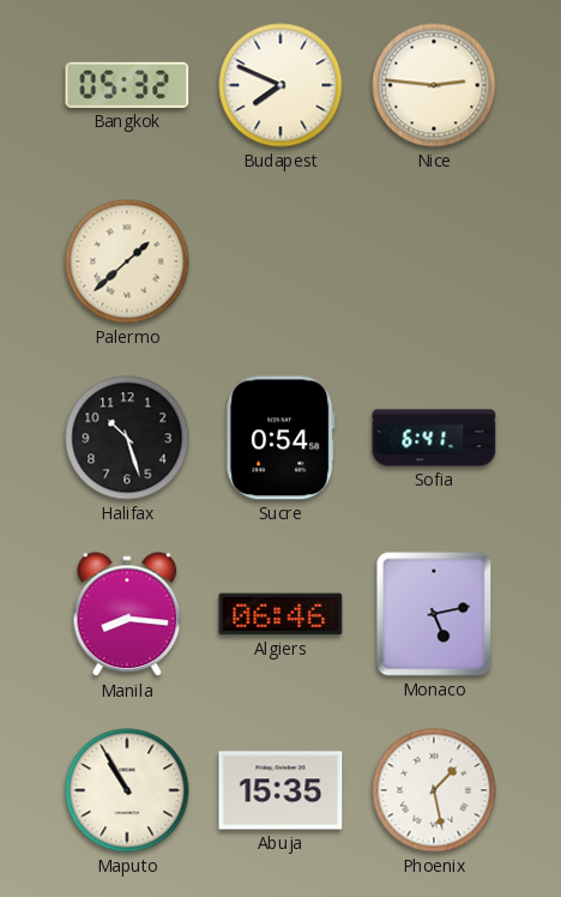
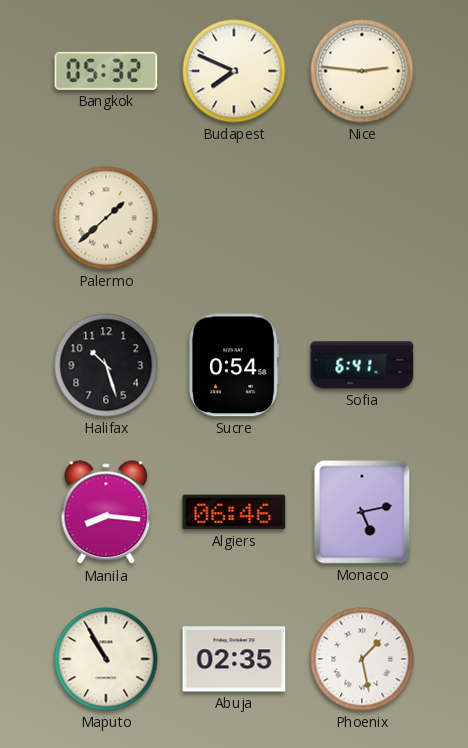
Abuja: 15:35 -> 02:35 (234, 659)
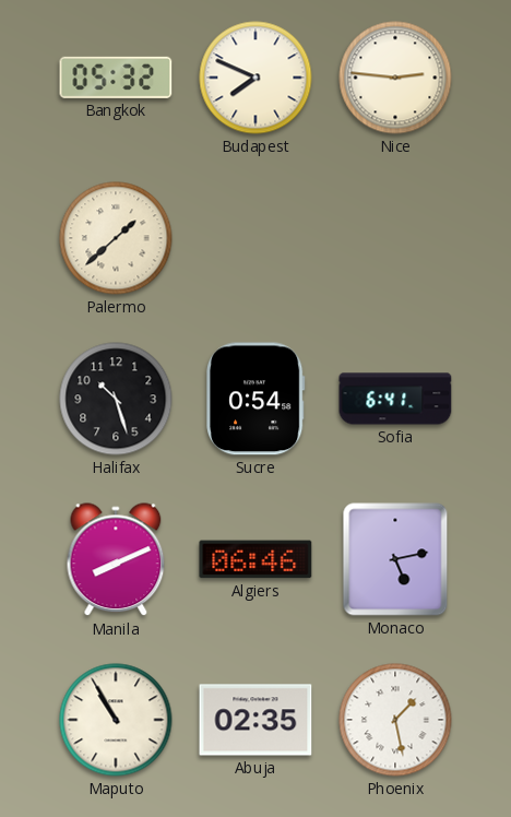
Manila: 8:16 -> 8:11 (116, 560)
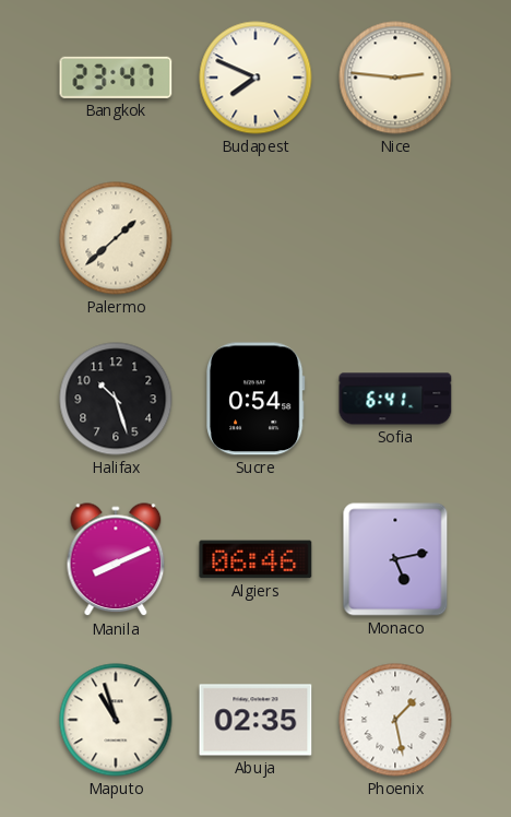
Bangkok: 05:32 -> 23:47 (116, 78)
Maputo: 10:55 -> 10:57 (116, 720)
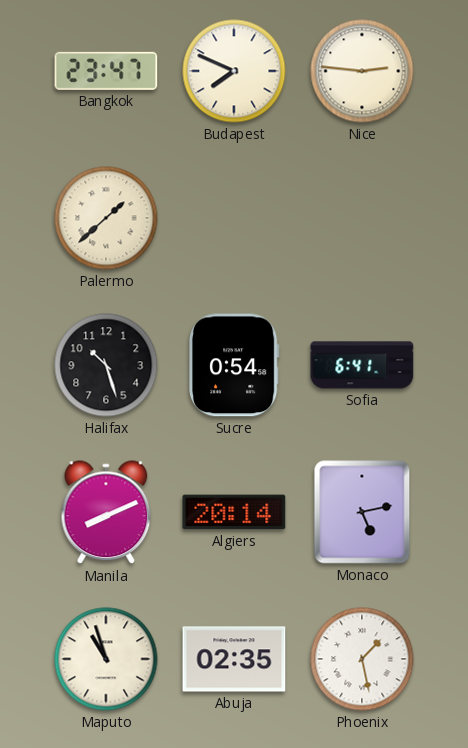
Algiers: 06:46 -> 20:14 (234, 512)
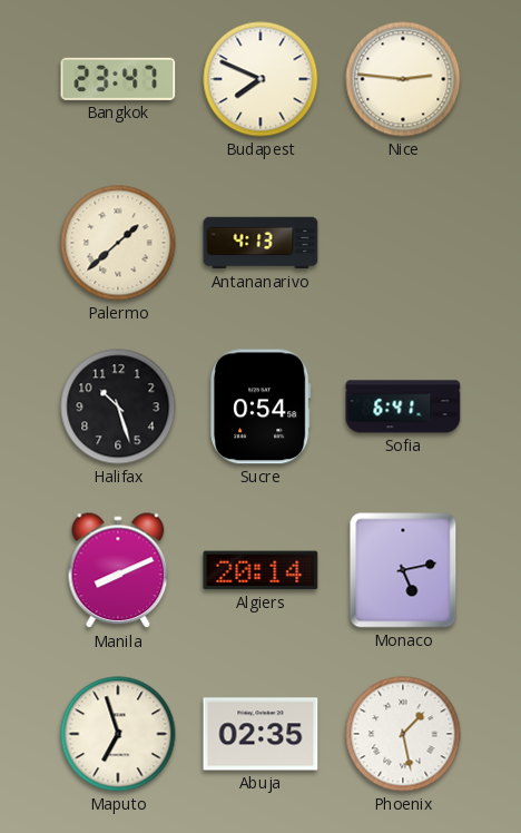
Antananarivo: none -> 4:13 (260, 243)
Maputo: 10:57 -> 6:57 (118, 734)
